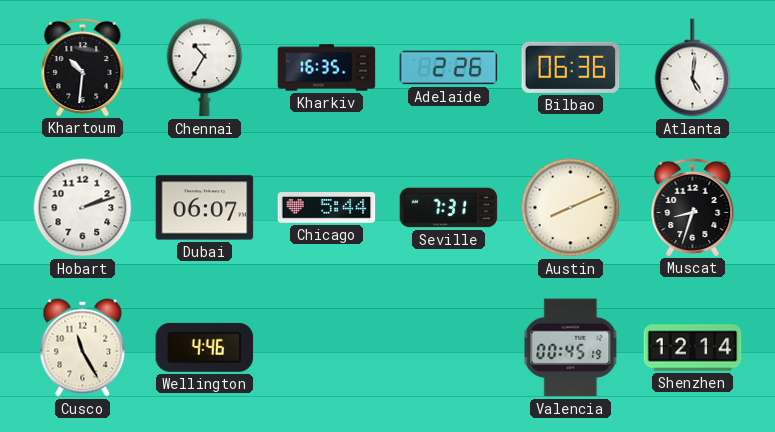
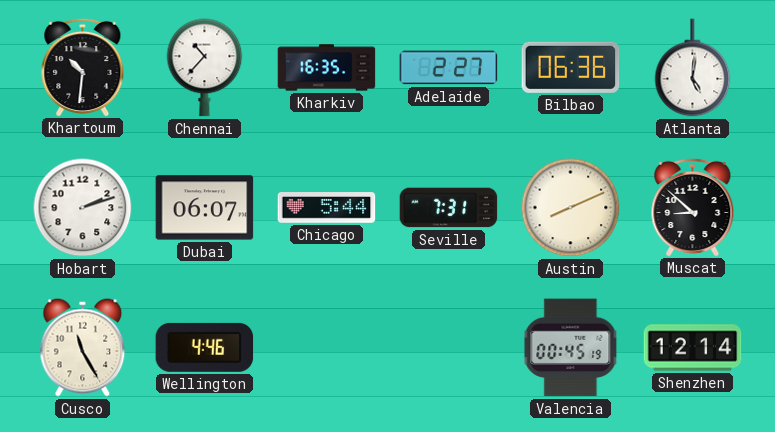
Chennai: 10:35 -> 10:37 (205, 68)
Adelaide: 2:26 -> 2:27 (449, 68)
Muscat: 8:33 -> 8:52 (693, 207)
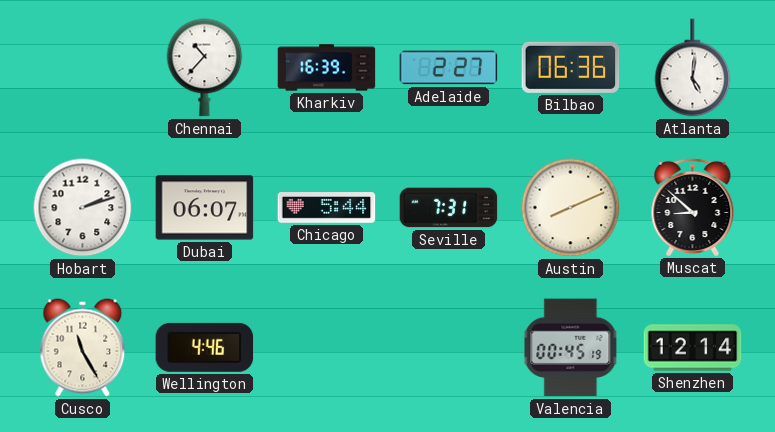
Khartoum: 10:31 -> none (83, 67)
Kharkiv: 16:35 -> 16:39 (327, 68)
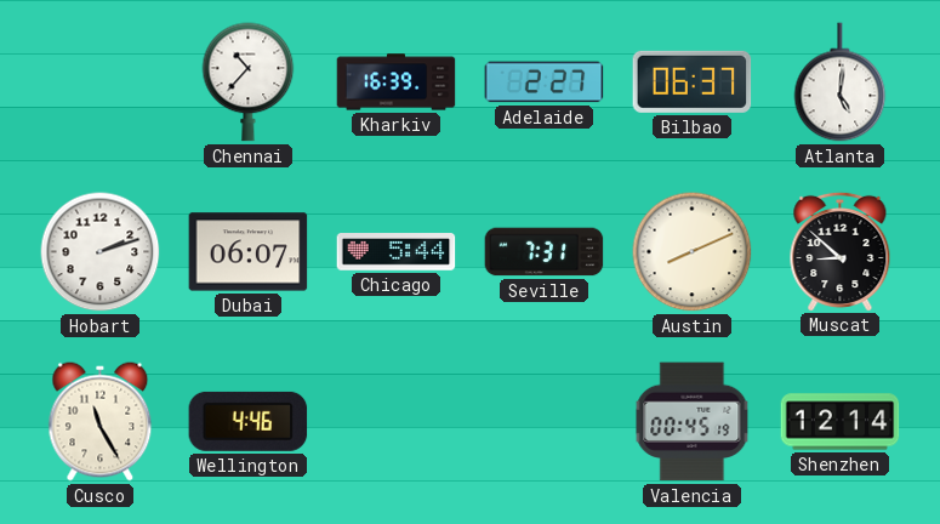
Bilbao: 06:36 -> 06:37 (693, 81)
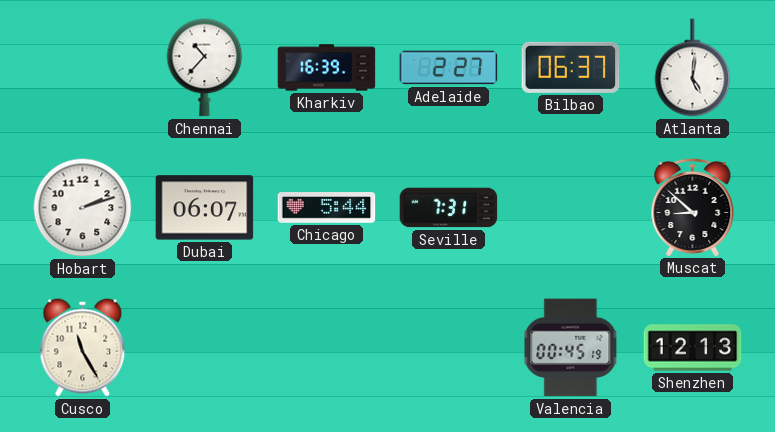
Austin: 8:11 -> none (693, 252)
Wellington: 4:46 -> none (249, 421)
Shenzhen: 12:14 -> 12:13 (693, 348)
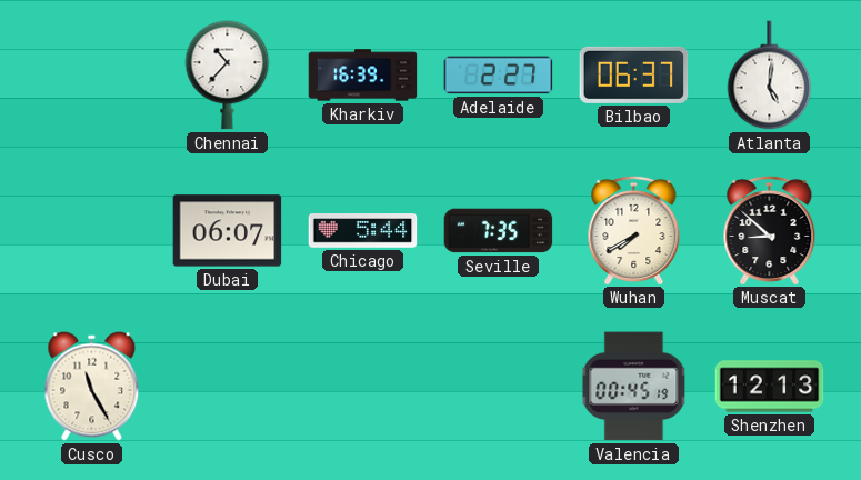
Hobart: 2:12 -> none (83, 208)
Seville: 7:31 -> 7:35 (499, 231)
Wuhan: none -> 7:40 (634, 230)
